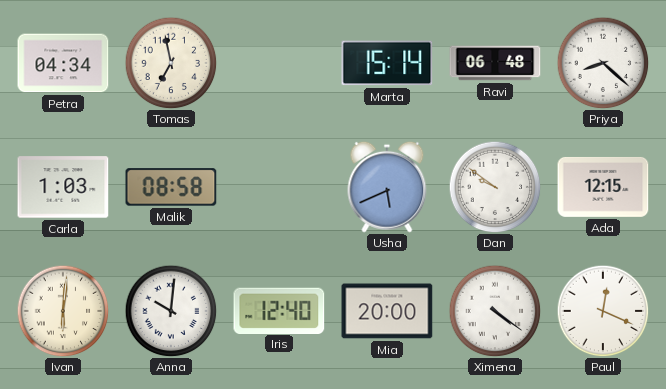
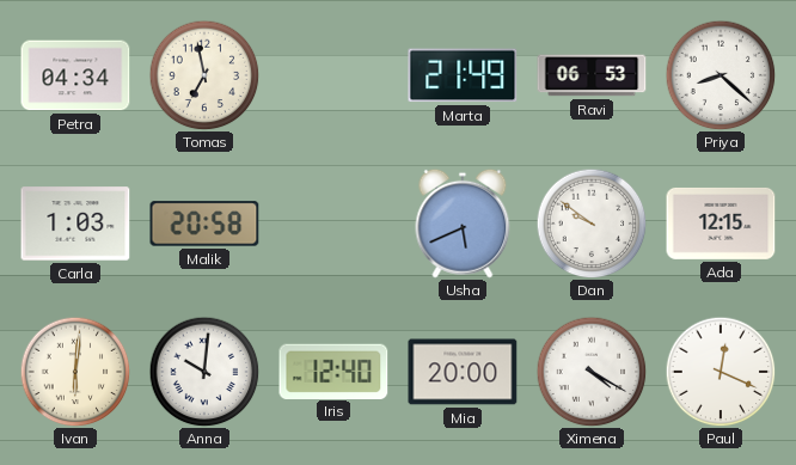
Marta: 15:14 -> 21:49 (463, 75)
Ravi: 06:48 -> 06:53 (592, 75)
Malik: 08:58 -> 20:58 (204, 224)
Ximena: 4:21 -> 4:20 (592, 372)
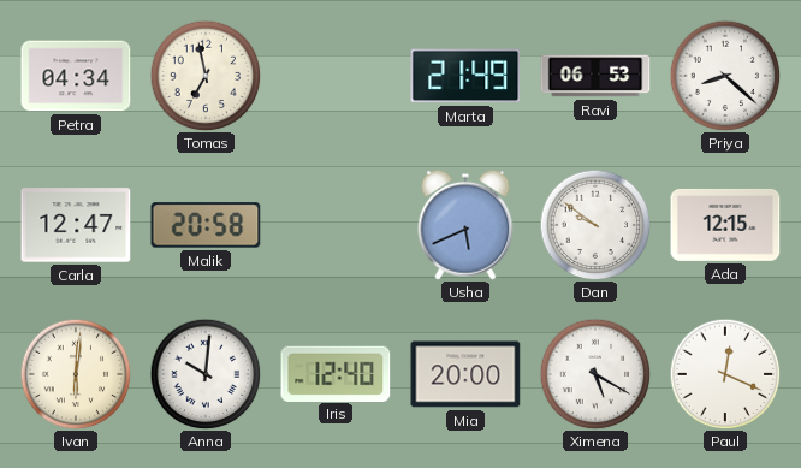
Carla: 1:03 -> 12:47 (76, 225)
Ximena: 4:20 -> 5:20 (595, 374)
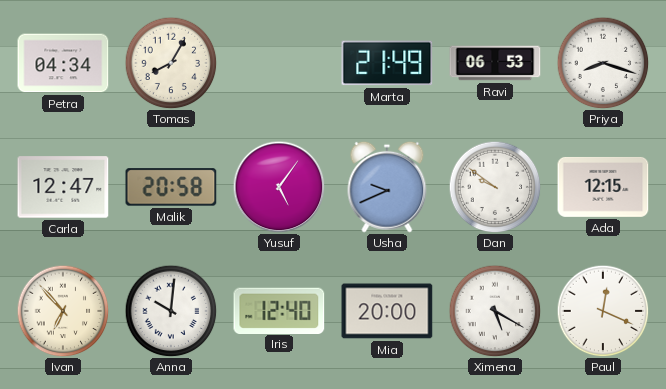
Tomas: 6:58 -> 8:05 (171, 63)
Priya: 8:22 -> 8:18 (603, 63)
Yusuf: none -> 5:06 (279, 187)
Usha: 5:41 -> 9:41 (387, 187)
Ivan: 6:01 -> 6:53 (63, 311)
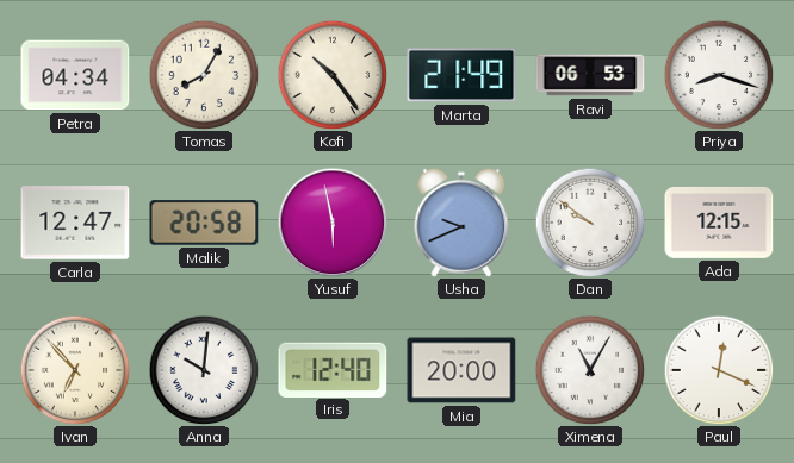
Kofi: none -> 10:24 (333, 75)
Yusuf: 5:06 -> 5:58 (333, 223)
Ximena: 5:20 -> 11:05 (590, 370)
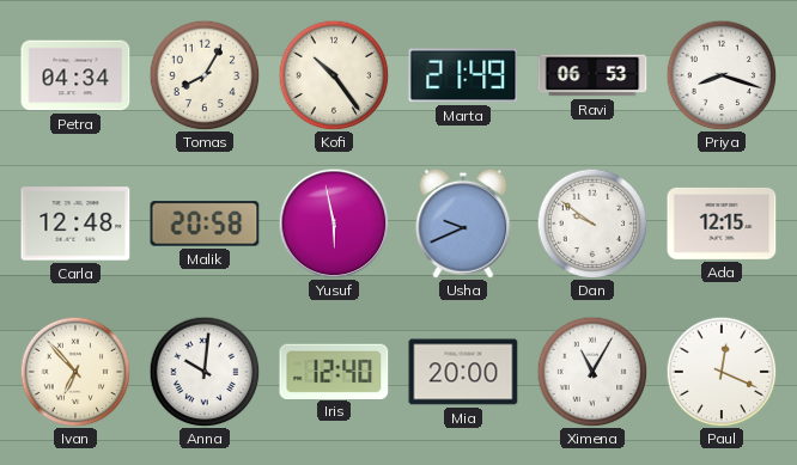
Carla: 12:47 -> 12:48 (75, 224)
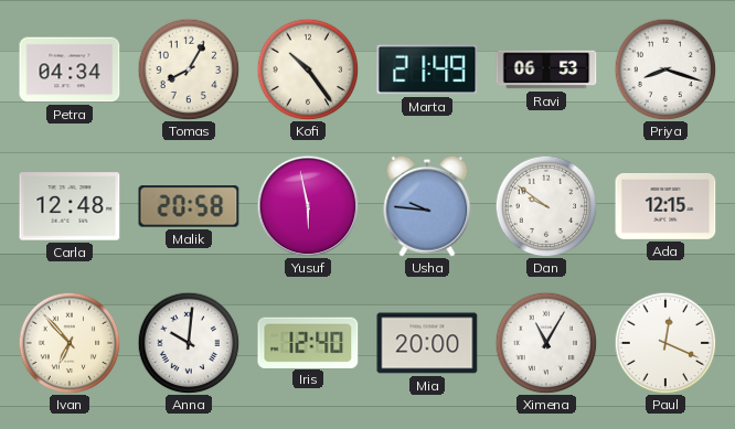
Usha: 9:41 -> 9:46 (427, 206)
